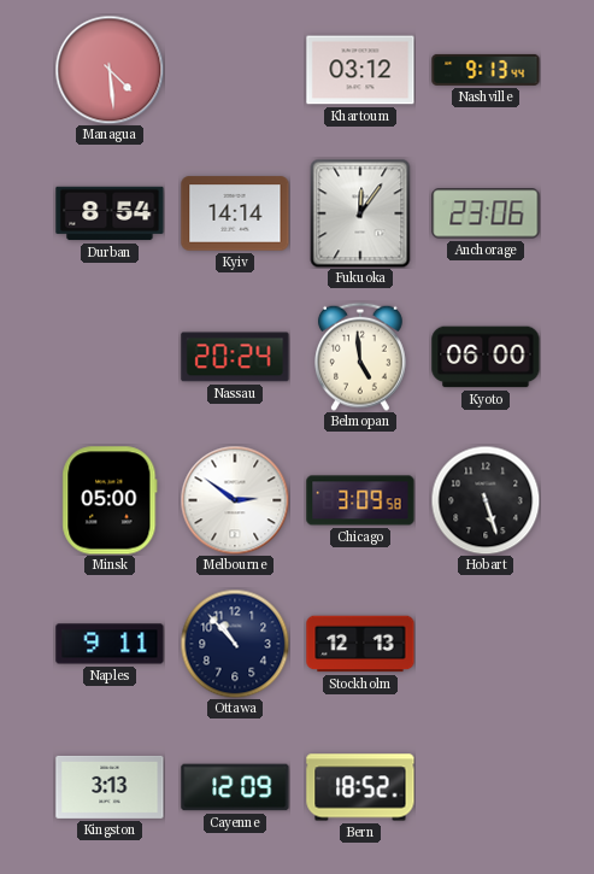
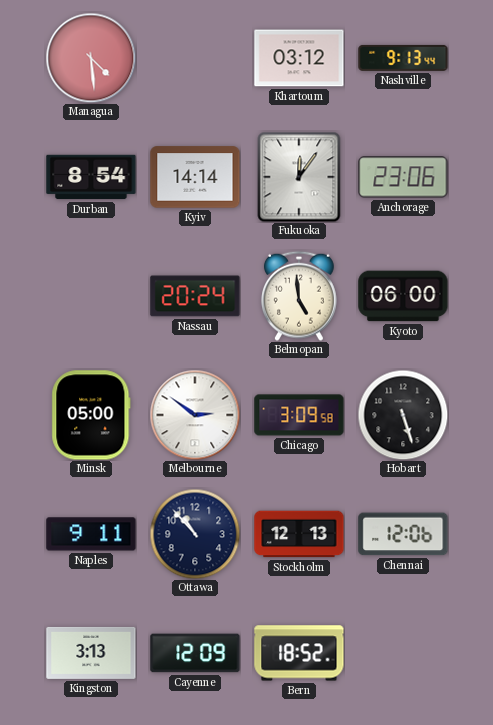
Chennai: none -> 12:06 (403, 534)
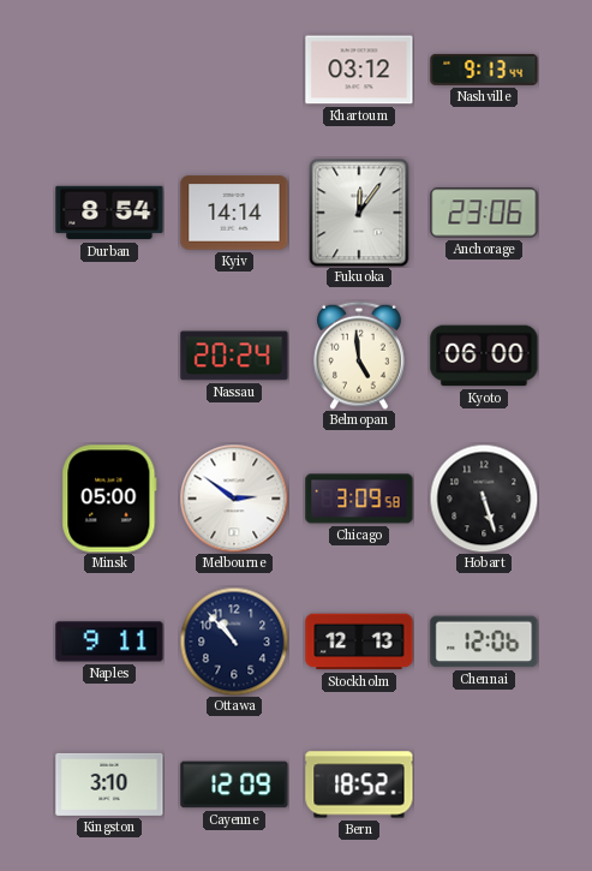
Managua: 4:29 -> none (91, 58)
Kingston: 3:13 -> 3:10 (109, 785)
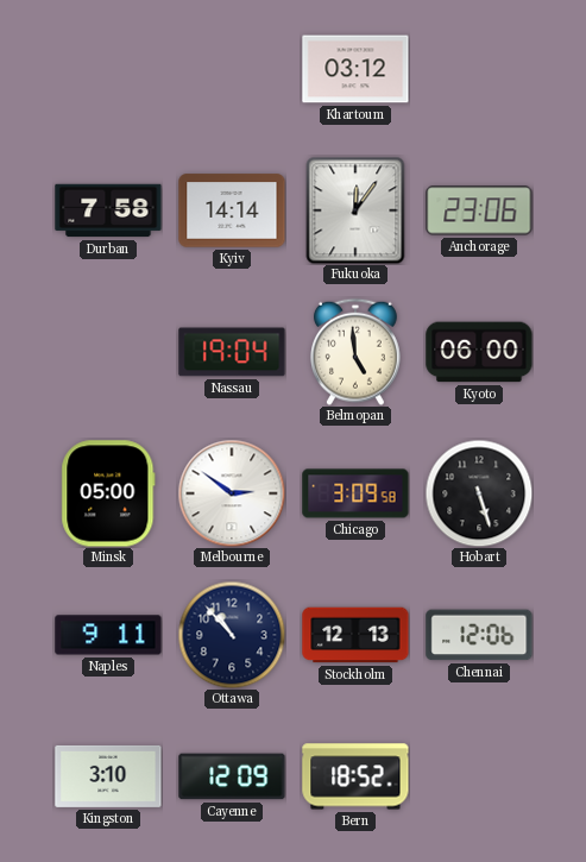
Nashville: 9:13 -> none (484, 70)
Durban: 8:54 -> 7:58 (108, 210)
Nassau: 20:24 -> 19:04 (232, 352)
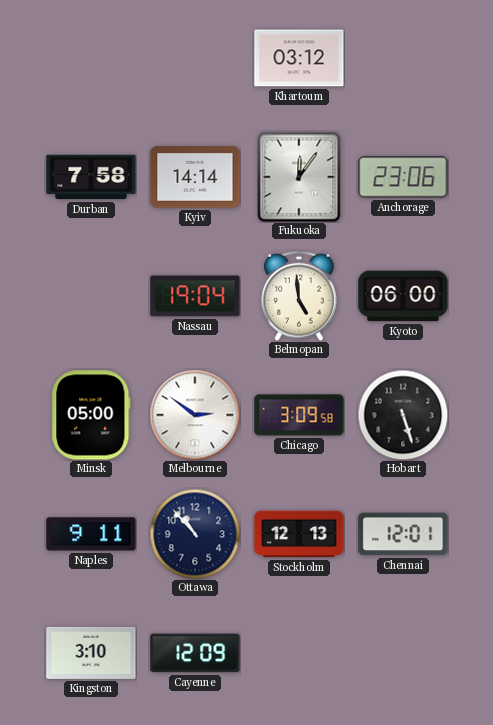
Chennai: 12:06 -> 12:01 (403, 534)
Bern: 18:52 -> none (355, 776)
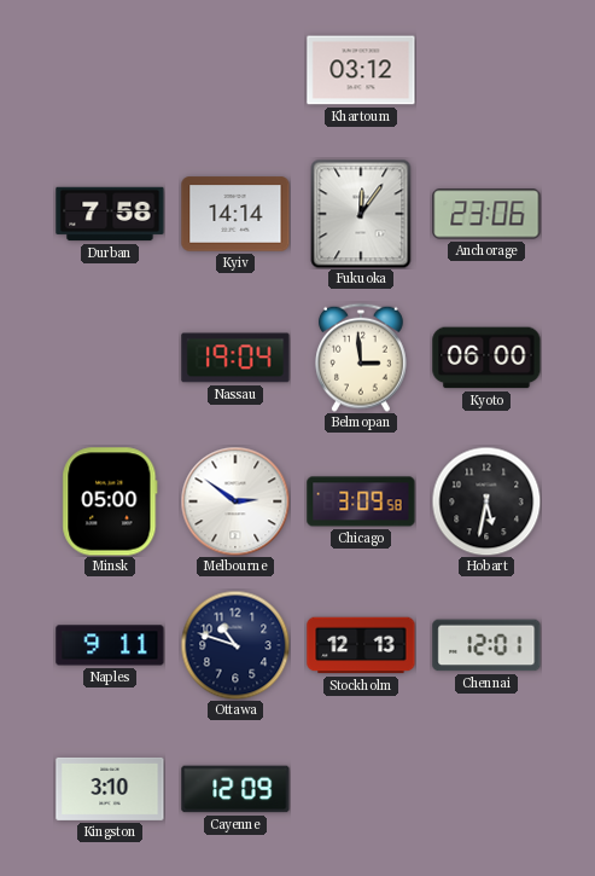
Belmopan: 4:59 -> 2:59 (362, 358)
Hobart: 5:27 -> 5:32 (486, 501)
Ottawa: 10:53 -> 10:48 (235, 645)
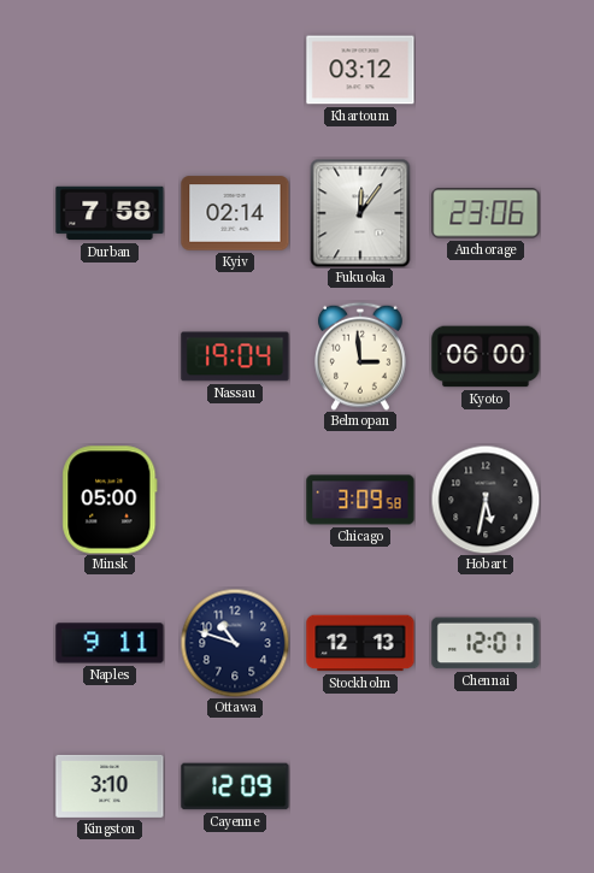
Kyiv: 14:14 -> 02:14 (235, 213)
Melbourne: 2:51 -> none (235, 501)
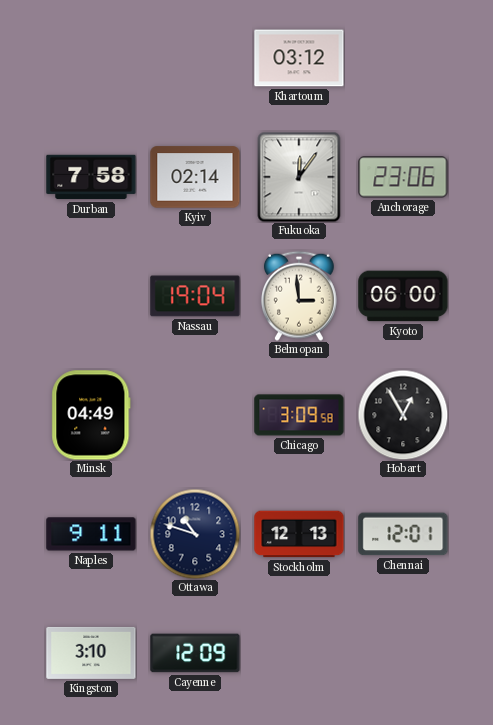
Minsk: 05:00 -> 04:49 (91, 415)
Hobart: 5:32 -> 12:55 (403, 415)
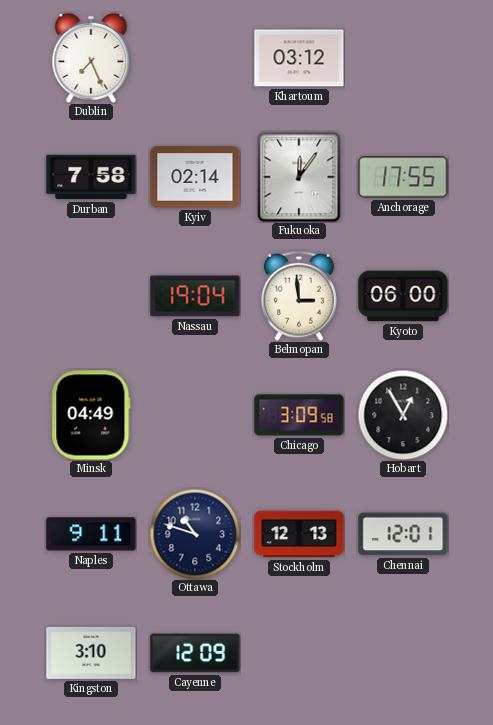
Dublin: none -> 7:26 (91, 58)
Anchorage: 23:06 -> 17:55 (403, 177)
